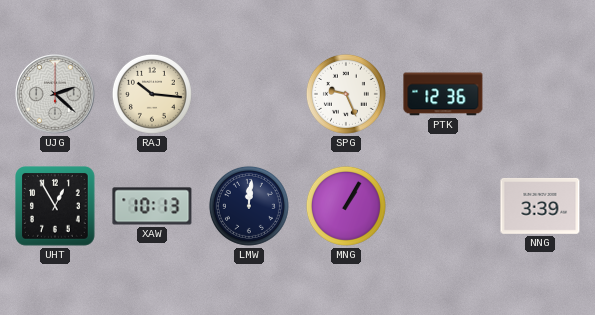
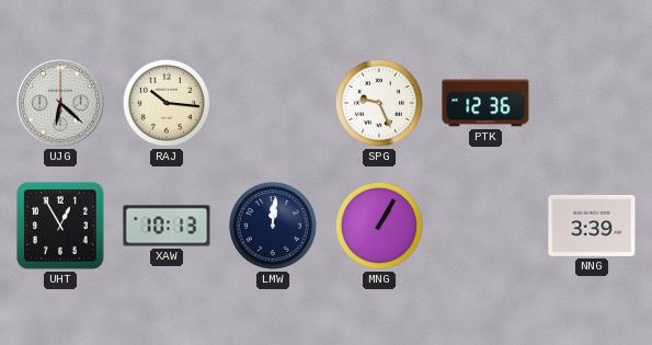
UJG: 2:22 -> 6:22 (60, 103)
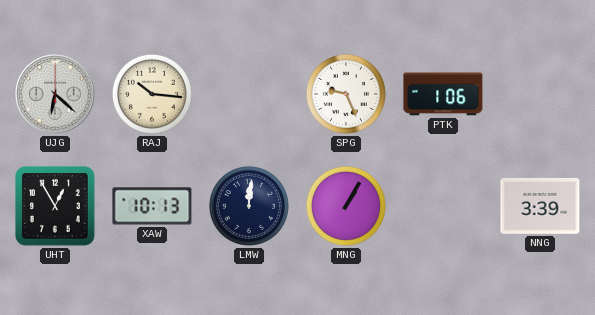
PTK: 12:36 -> 1:06 (443, 94)
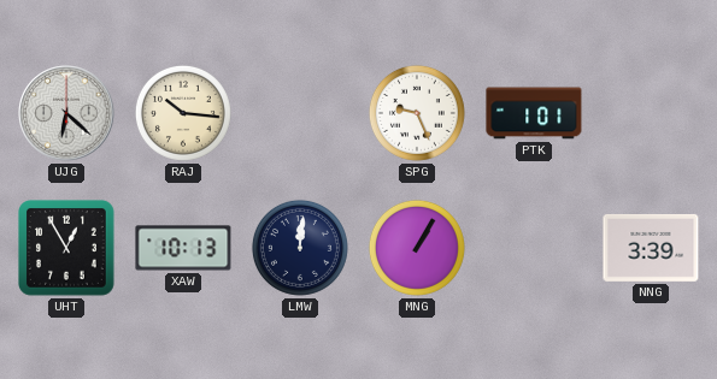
PTK: 1:06 -> 1:01 (534, 113)
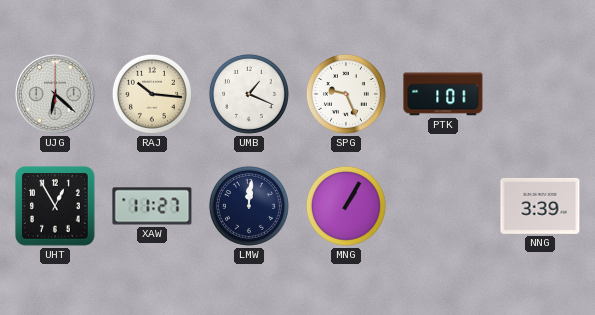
UMB: none -> 1:19 (249, 94)
XAW: 10:13 -> 11:27 (152, 206)
